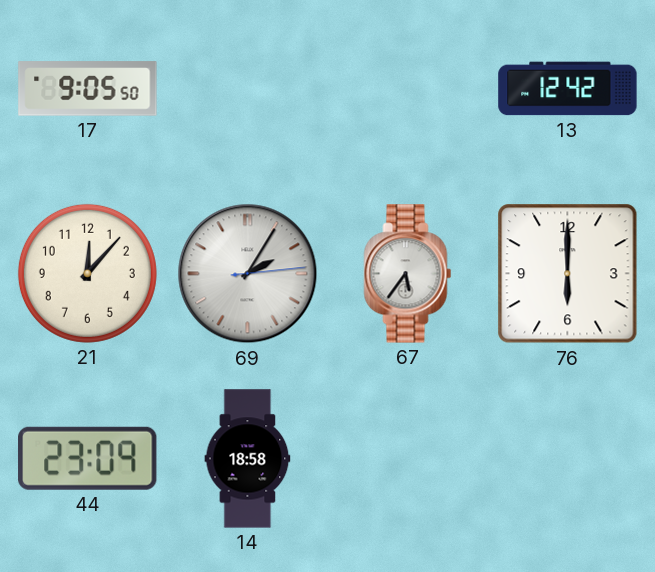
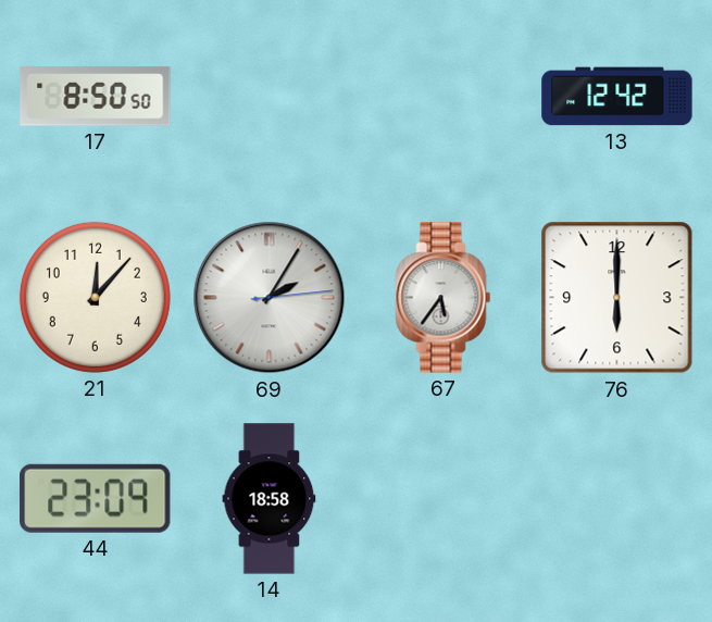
17: 9:05 -> 8:50 (96, 97)
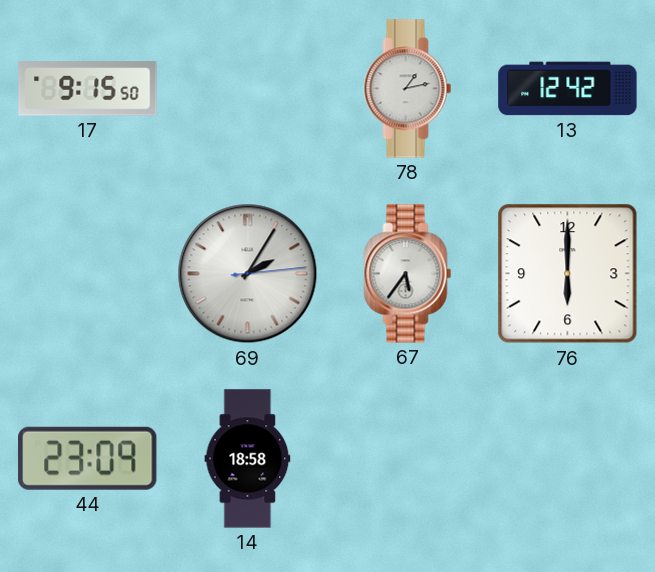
17: 8:50 -> 9:15 (88, 89)
78: none -> 1:13 (408, 89)
21: 12:07 -> none (95, 297)
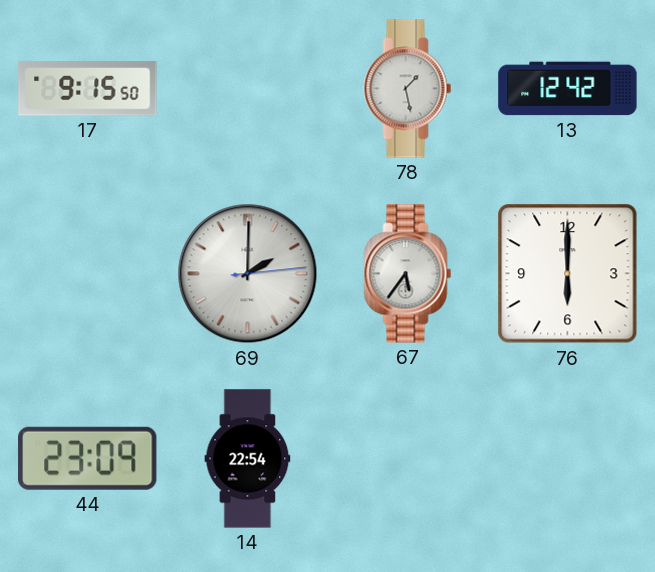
78: 1:13 -> 1:28 (408, 89)
69: 2:05 -> 2:00 (248, 274)
14: 18:58 -> 22:54 (248, 459)
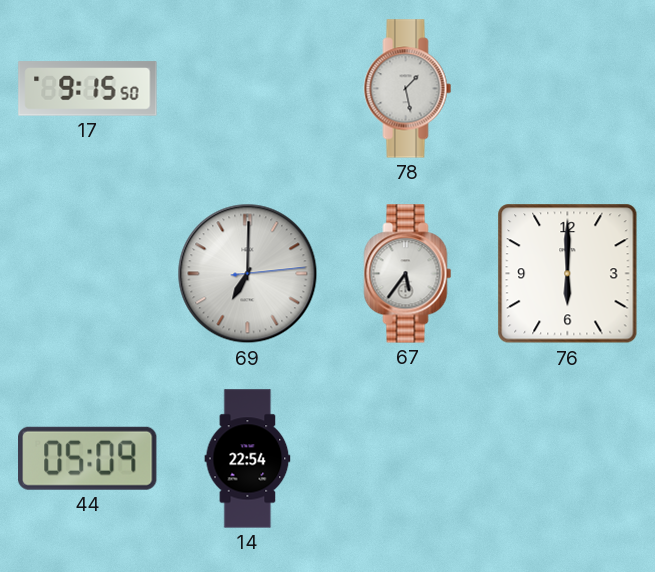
13: 12:42 -> none (568, 89)
69: 2:00 -> 7:00 (248, 274)
44: 23:09 -> 05:09 (88, 458)
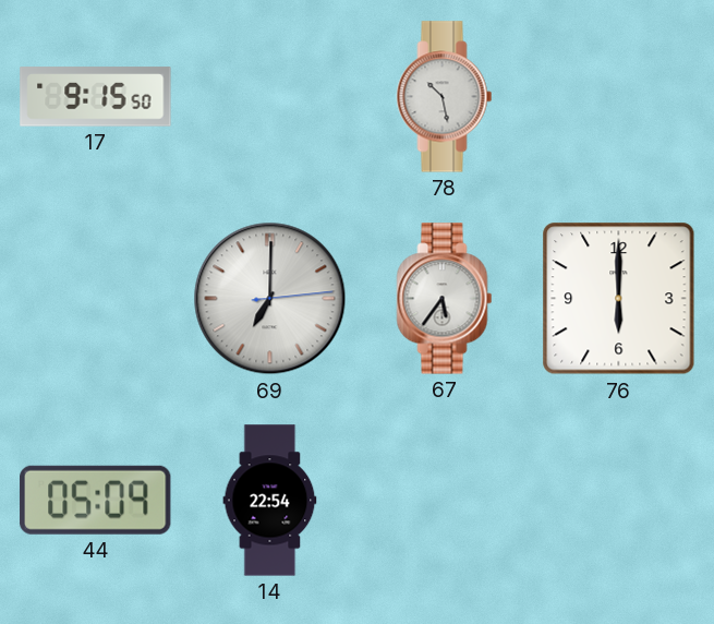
78: 1:28 -> 10:28 (445, 97)
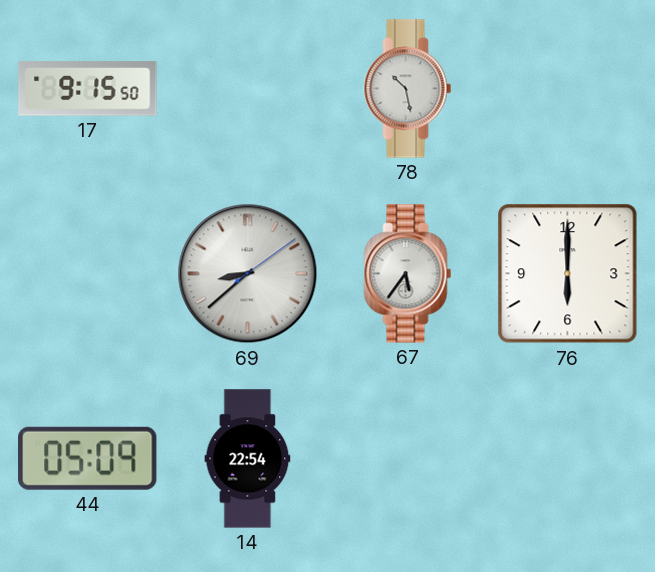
69: 7:00 -> 8:38 (248, 274)
